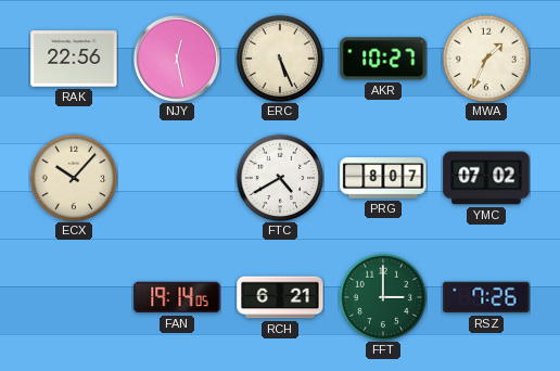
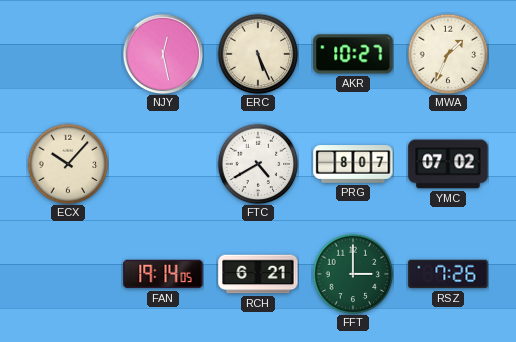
RAK: 22:56 -> none (74, 59)
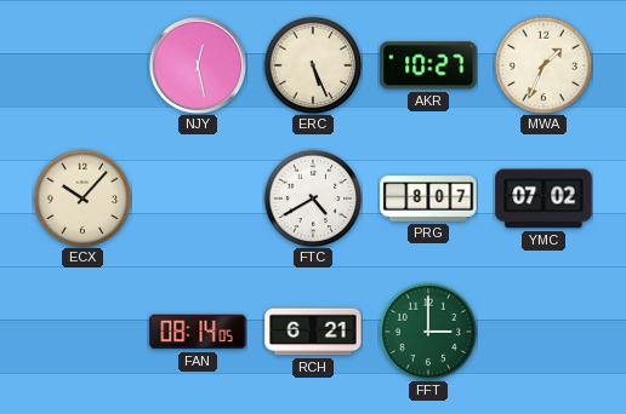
FAN: 19:14 -> 08:14 (198, 332)
RSZ: 7:26 -> none (448, 274)
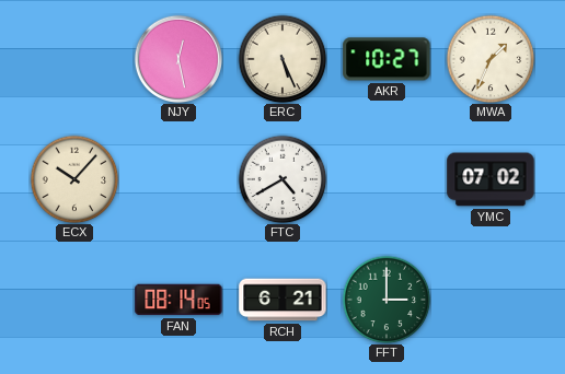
PRG: 8:07 -> none (428, 199)
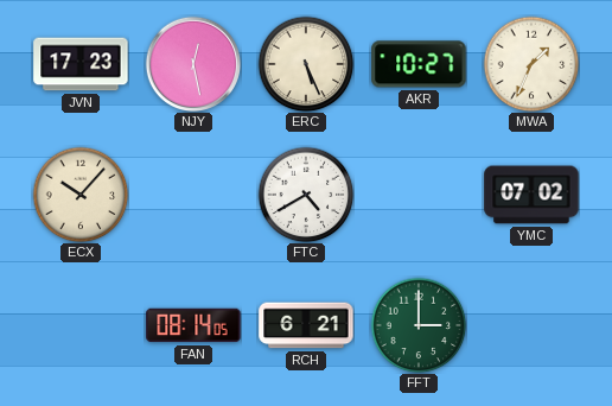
JVN: none -> 17:23 (81, 64)
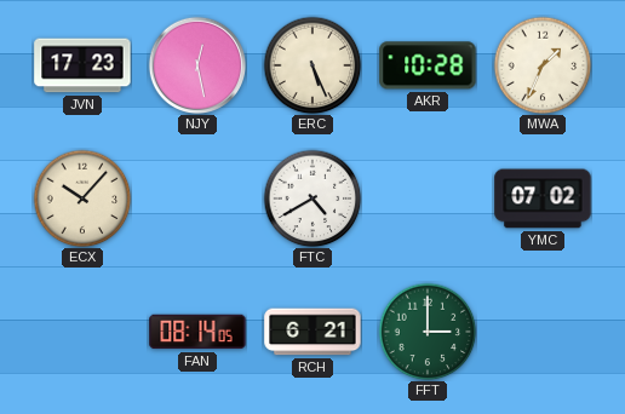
AKR: 10:27 -> 10:28 (428, 65)
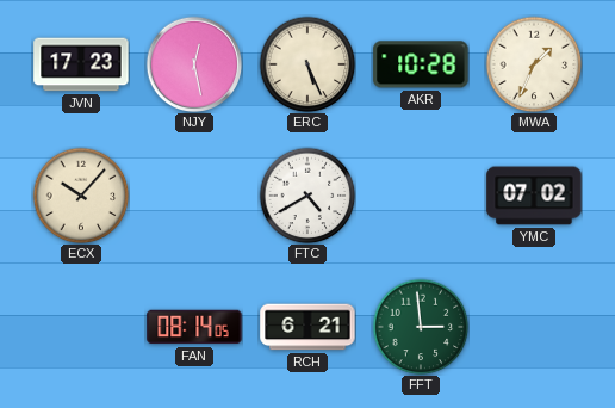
FFT: 3:00 -> 2:59 (421, 327)
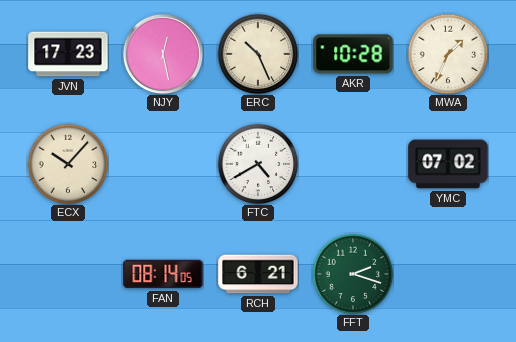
ERC: 5:26 -> 10:26 (258, 54)
FFT: 2:59 -> 2:18 (353, 274)
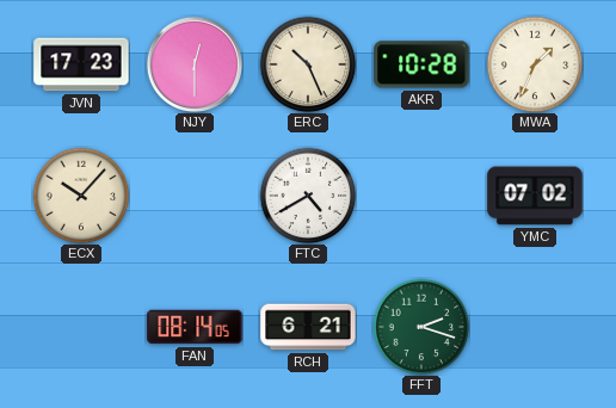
NJY: 12:28 -> 12:30 (195, 64)
